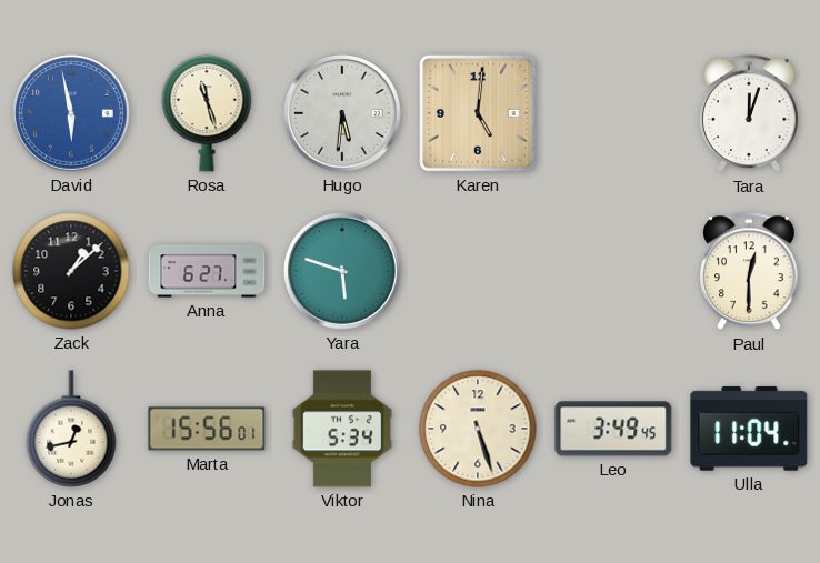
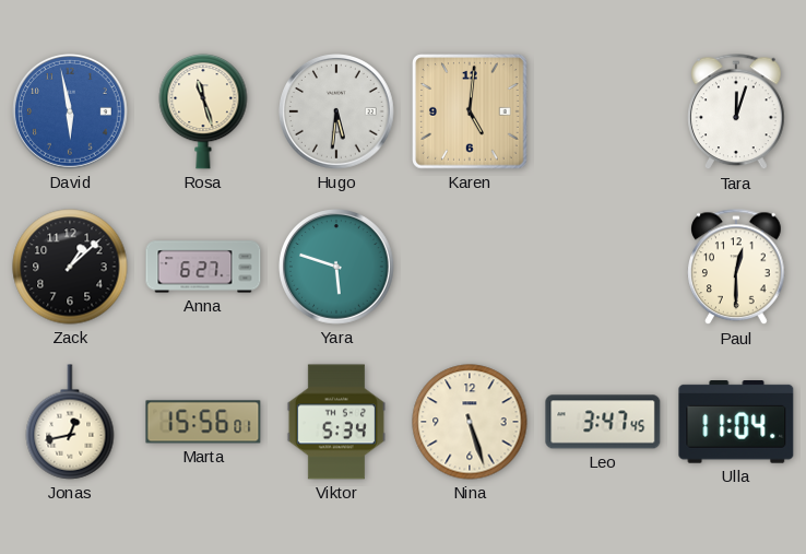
Leo: 3:49 -> 3:47 (603, 422)
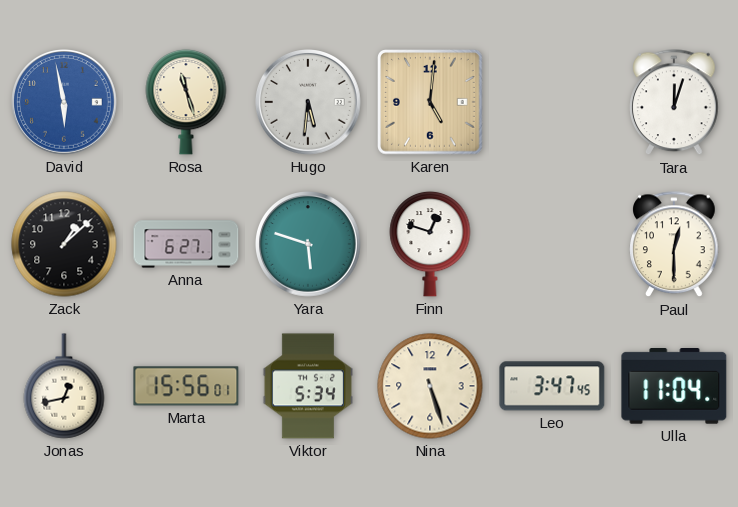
Finn: none -> 12:48 (430, 244)
